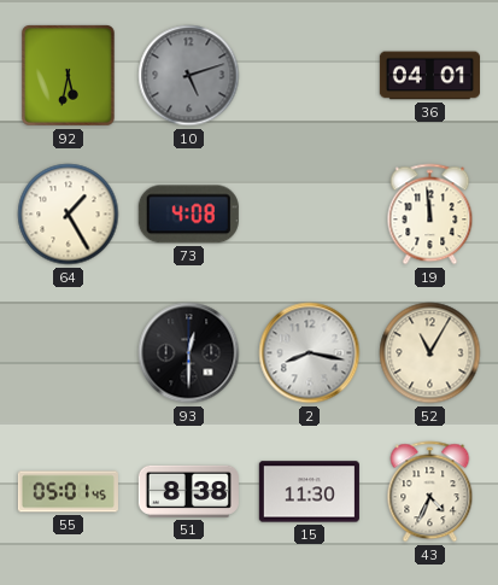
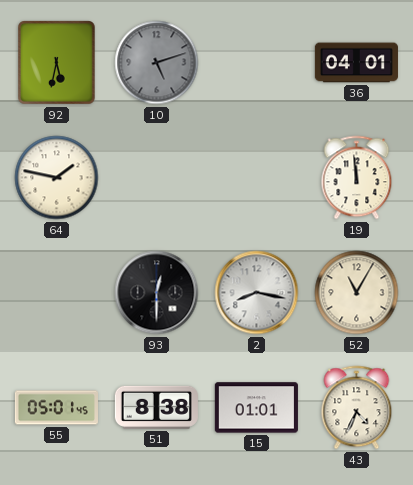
64: 1:25 -> 1:47 (57, 178)
73: 4:08 -> none (188, 215)
15: 11:30 -> 01:01 (256, 408)
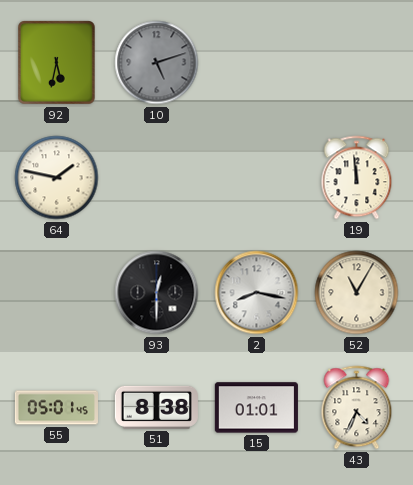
36: 04:01 -> none (356, 63)
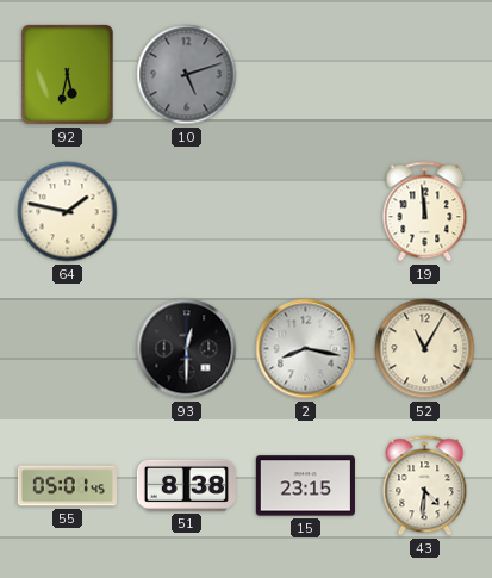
15: 01:01 -> 23:15 (305, 486)
43: 4:34 -> 4:31 (425, 486)
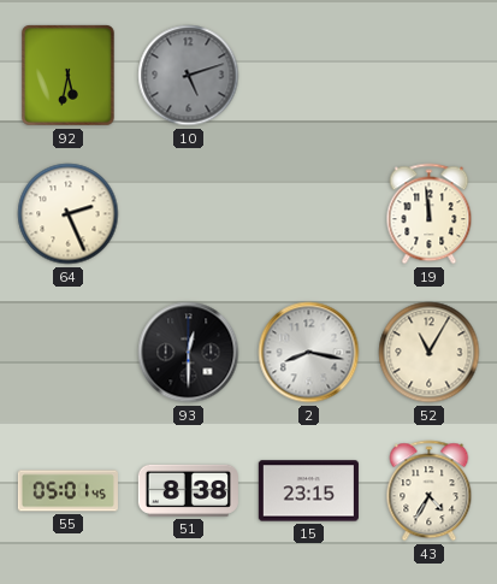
64: 1:47 -> 2:26 (69, 214)
43: 4:31 -> 4:35 (430, 491)
